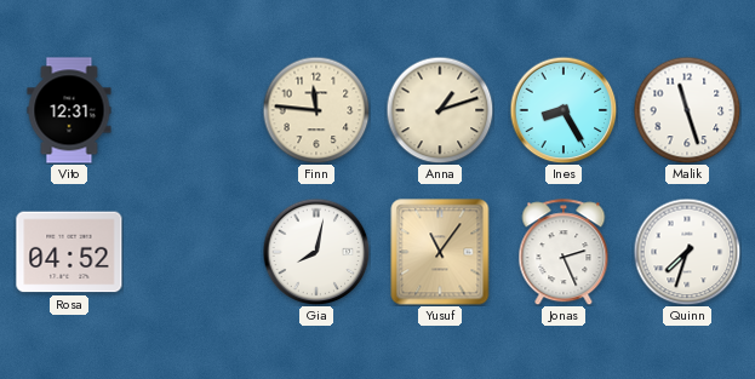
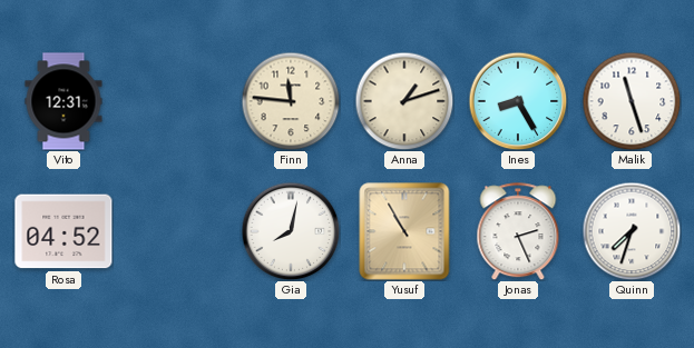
Yusuf: 11:06 -> 10:55 (404, 231)
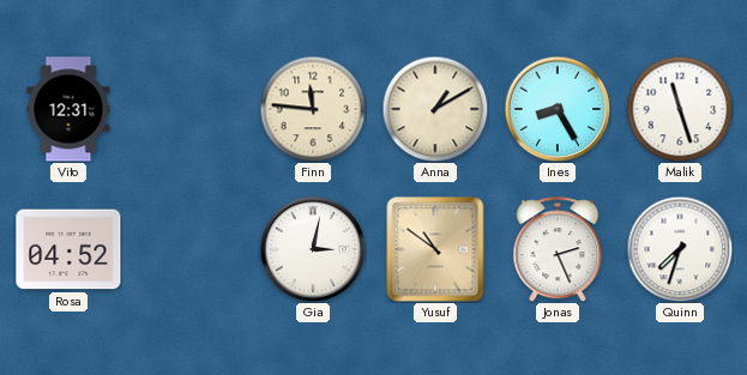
Anna: 1:12 -> 1:10 (435, 109)
Gia: 8:02 -> 3:02 (313, 249)
Yusuf: 10:55 -> 10:51 (435, 249)
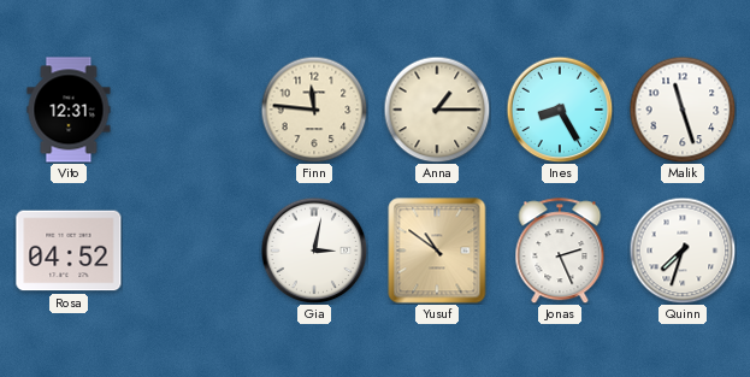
Anna: 1:10 -> 1:15 (437, 110)
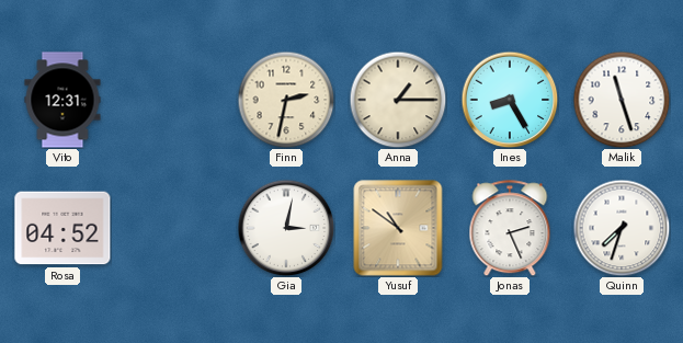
Finn: 11:46 -> 2:32 (286, 100)
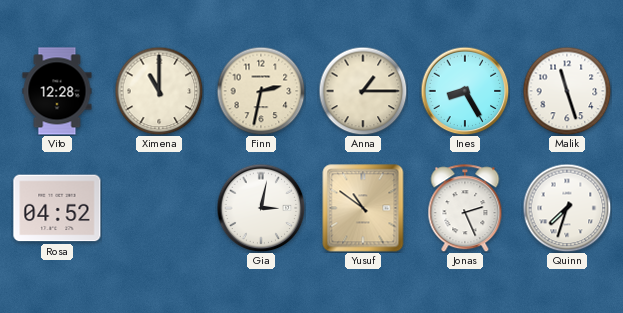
Vito: 12:31 -> 12:28 (57, 91)
Ximena: none -> 11:00 (159, 91)
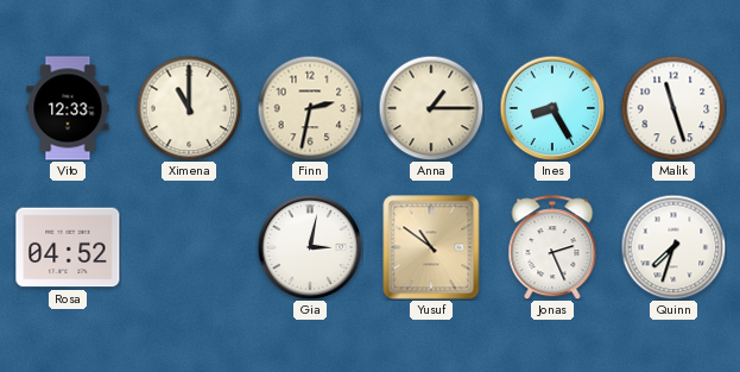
Vito: 12:28 -> 12:33 (68, 108)
